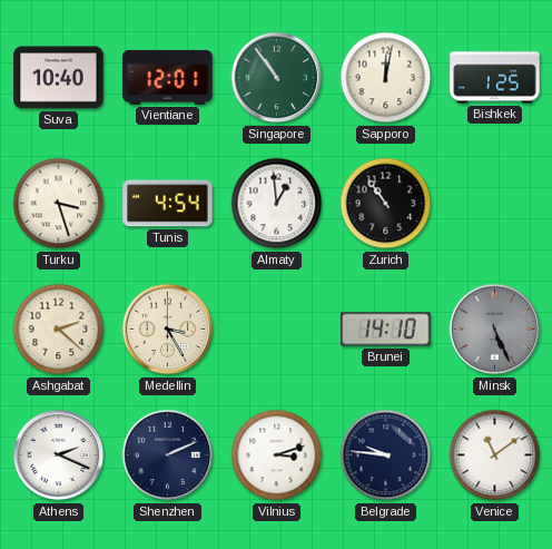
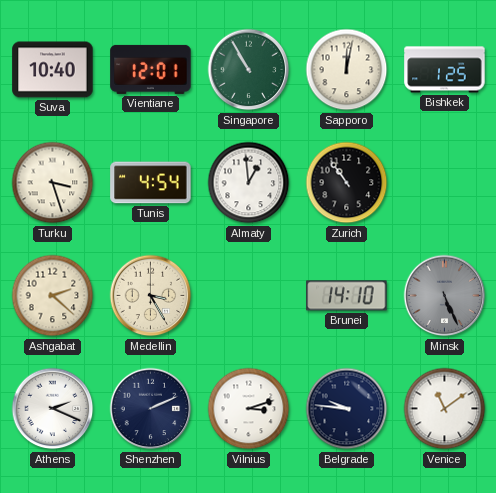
Singapore: 10:54 -> 10:55 (249, 70)
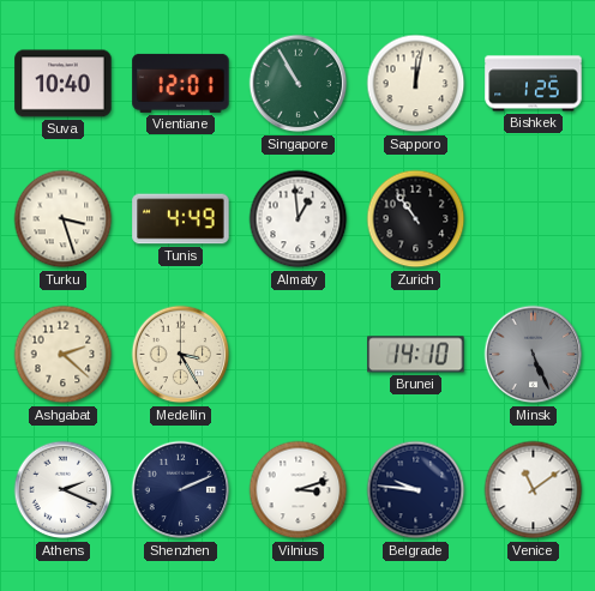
Tunis: 4:54 -> 4:49 (181, 219)
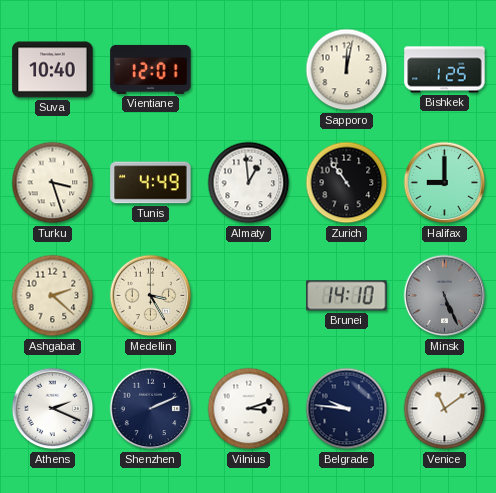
Singapore: 10:55 -> none (299, 84)
Halifax: none -> 9:00 (445, 183)
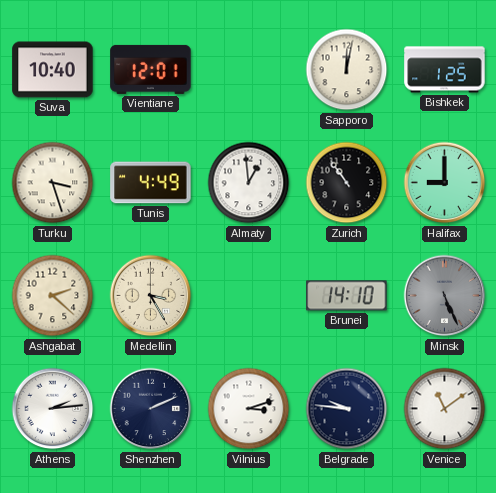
Athens: 2:19 -> 2:14 (53, 409)
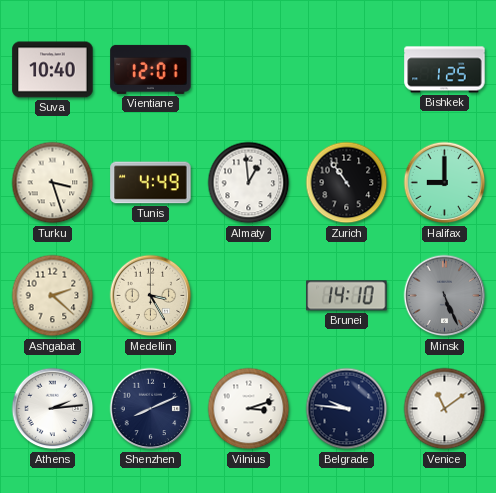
Sapporo: 12:02 -> none (347, 70)
Shenzhen: 2:11 -> 8:11 (151, 409)
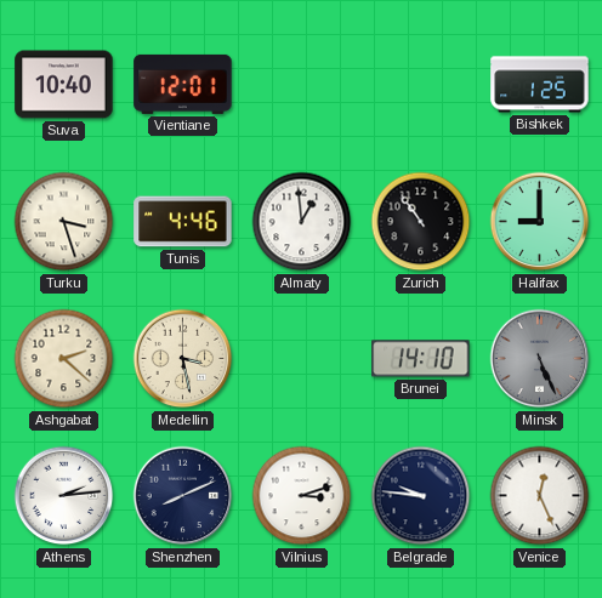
Tunis: 4:49 -> 4:46 (183, 222)
Medellin: 3:25 -> 3:28 (183, 359)
Venice: 11:09 -> 12:26 (540, 496)
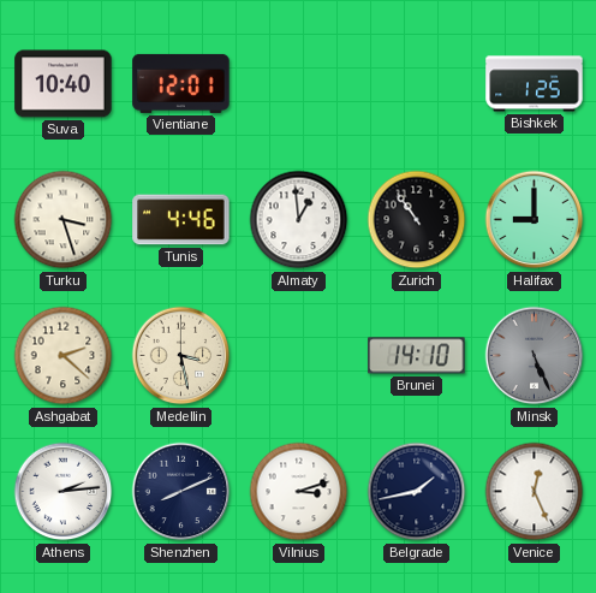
Belgrade: 9:46 -> 1:43 (417, 492)
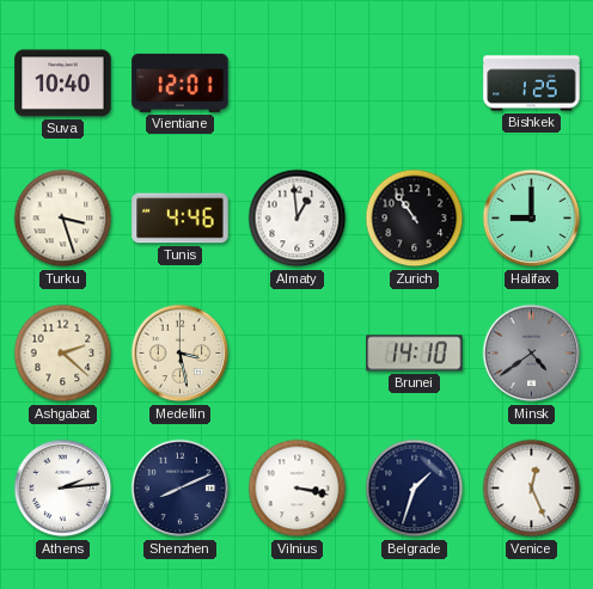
Minsk: 5:26 -> 4:39 (532, 354)
Vilnius: 3:12 -> 3:17 (298, 489)
Belgrade: 1:43 -> 1:33 (415, 489)
